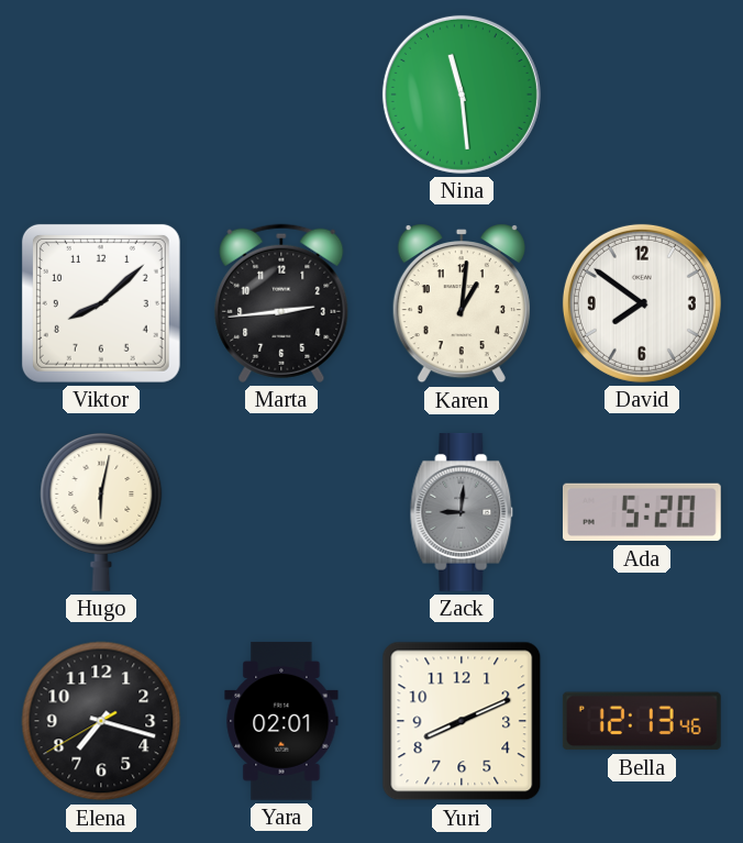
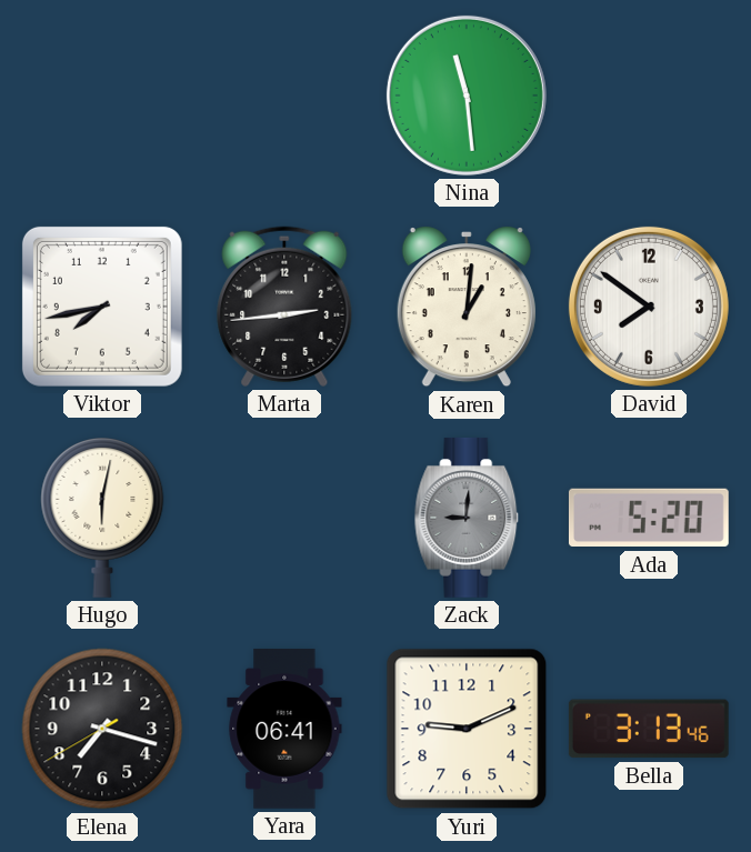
Viktor: 8:08 -> 7:43 (102, 307)
Yara: 02:01 -> 06:41 (284, 729)
Yuri: 8:11 -> 9:11 (467, 729)
Bella: 12:13 -> 3:13 (649, 729)
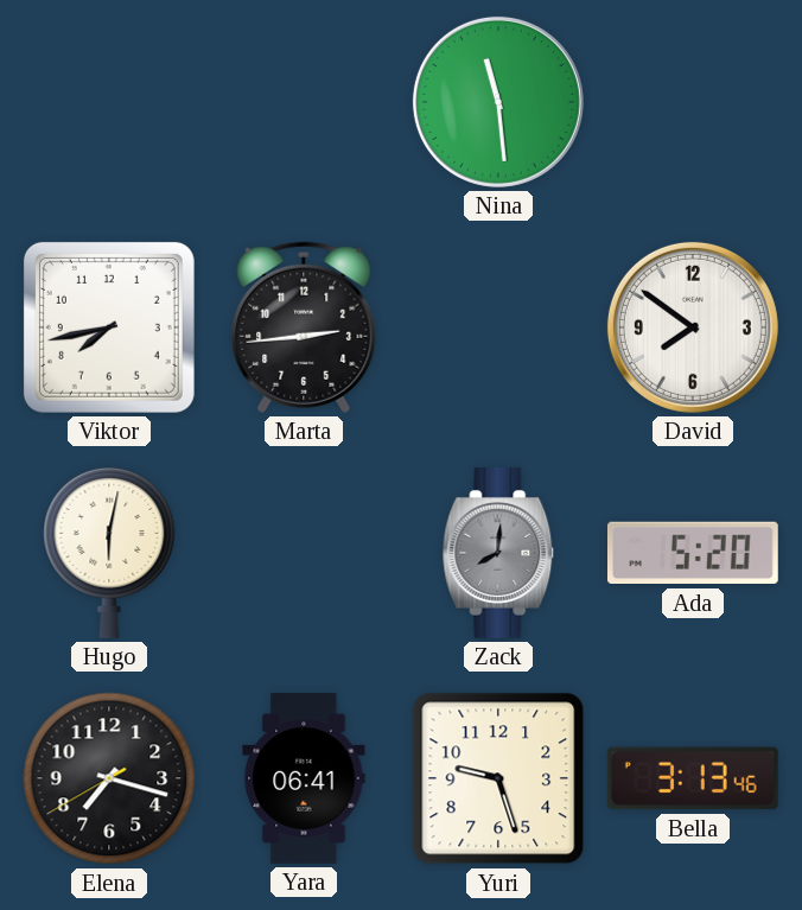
Karen: 1:01 -> none (467, 308)
Zack: 9:01 -> 8:01 (498, 553)
Yuri: 9:11 -> 9:27 (498, 778)
